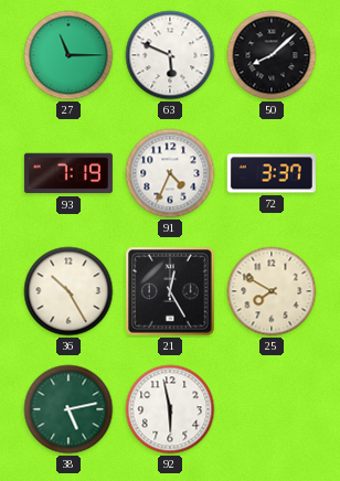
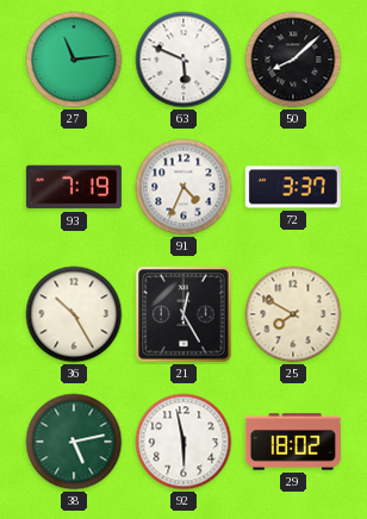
27: 11:15 -> 11:14 (74, 60)
29: none -> 18:02 (293, 442)
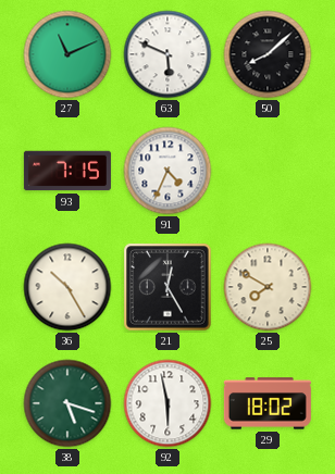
27: 11:14 -> 11:11 (67, 54)
93: 7:19 -> 7:15 (67, 171)
72: 3:37 -> none (293, 187)
38: 5:13 -> 5:18 (67, 403)
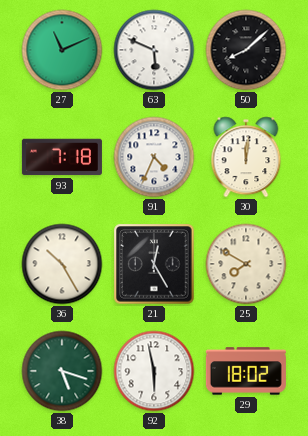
93: 7:15 -> 7:18 (62, 157)
30: none -> 12:01 (246, 157)
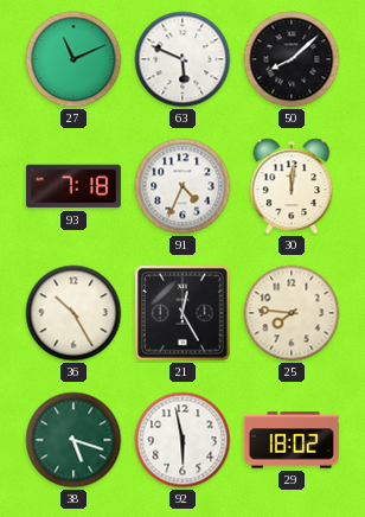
25: 7:50 -> 7:46 (292, 313)
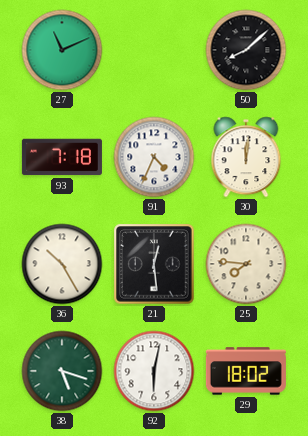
63: 5:49 -> none (182, 59)
21: 12:25 -> 12:29 (154, 264)
92: 5:58 -> 6:02 (154, 371)
